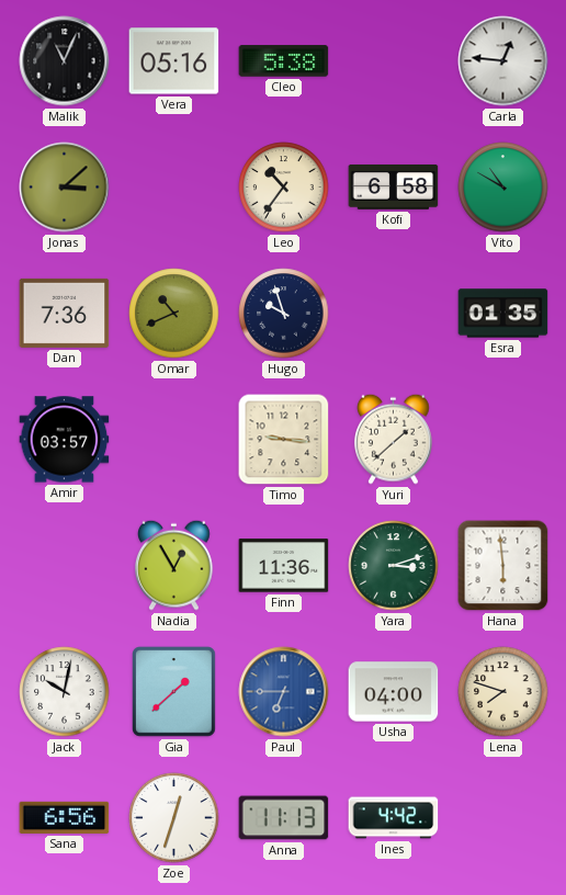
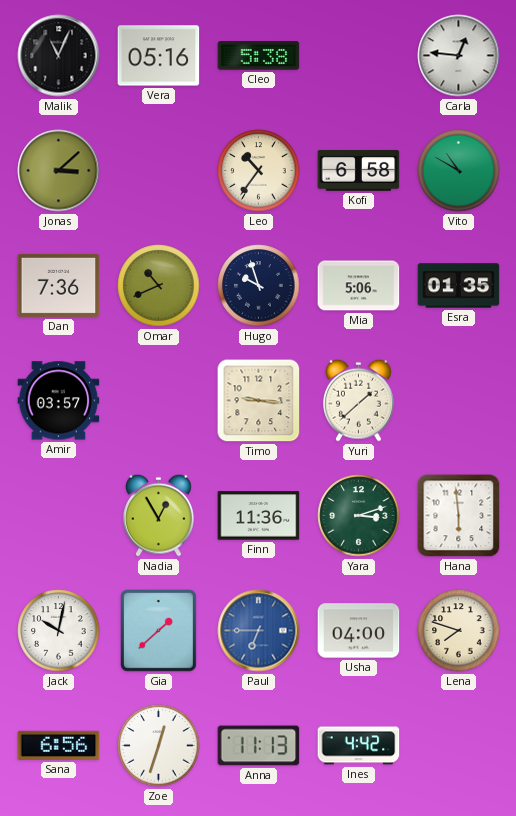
Mia: none -> 5:06 (359, 286)
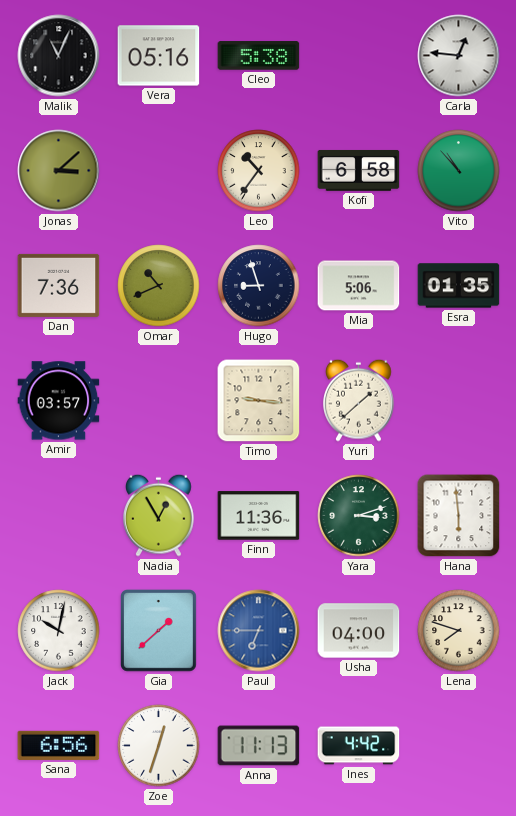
Vito: 10:50 -> 10:53 (459, 171)
Hugo: 9:57 -> 8:57 (259, 286)
